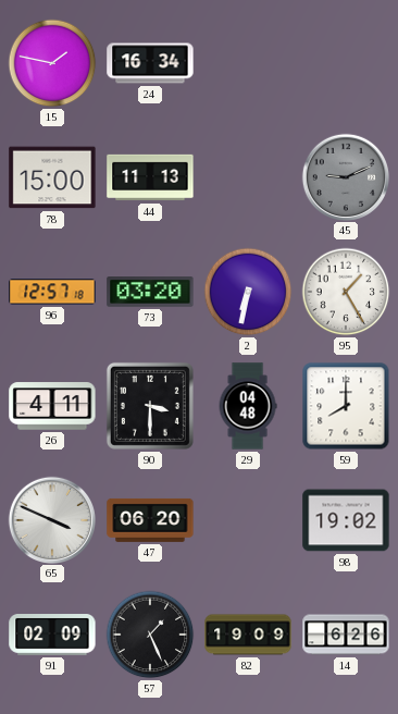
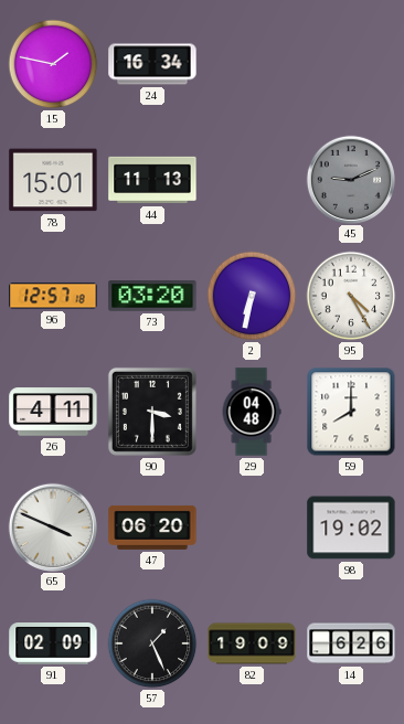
78: 15:00 -> 15:01 (53, 180)
95: 1:25 -> 4:25 (351, 296)
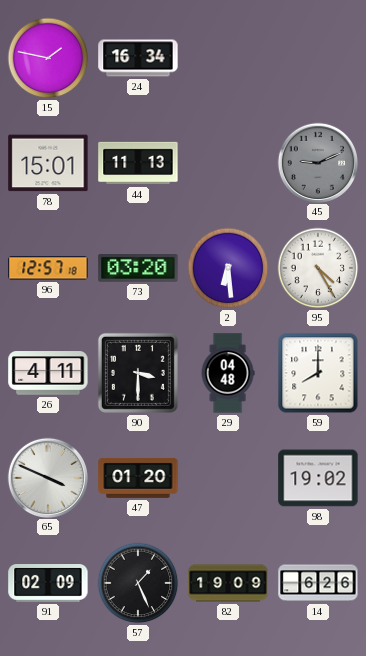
2: 6:32 -> 6:29 (228, 268)
47: 06:20 -> 01:20 (138, 478)
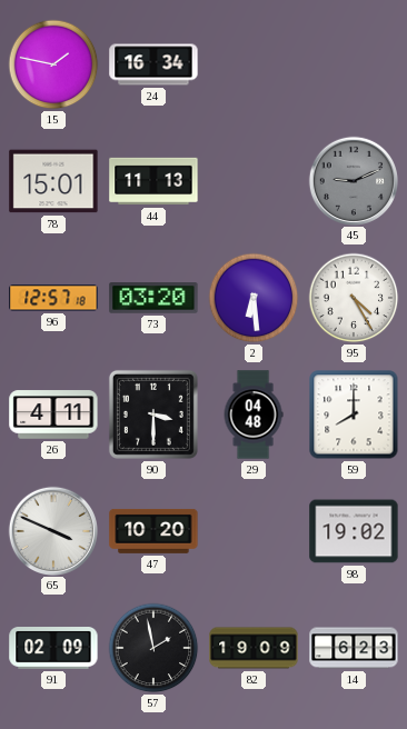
47: 01:20 -> 10:20 (153, 531)
57: 1:26 -> 1:58 (153, 648)
14: 6:26 -> 6:23 (354, 648)
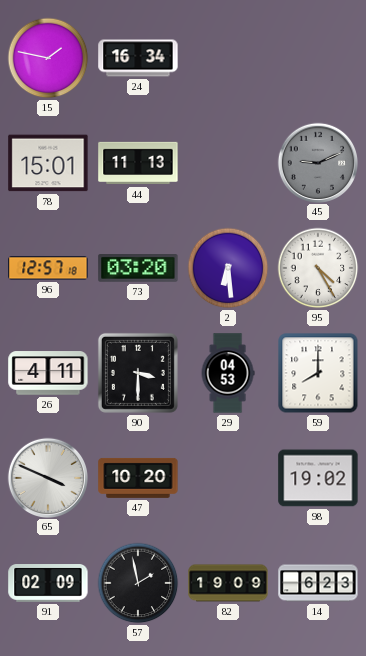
29: 04:48 -> 04:53 (228, 373)
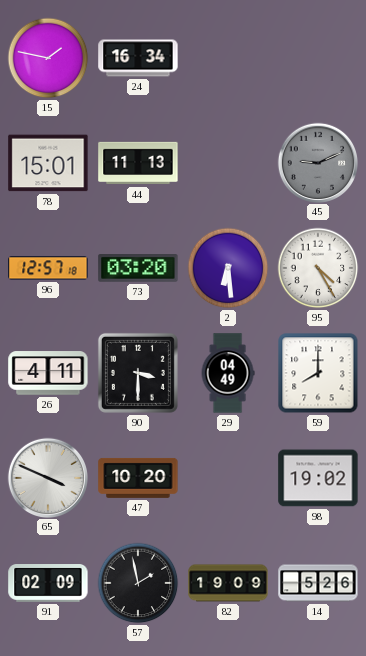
29: 04:53 -> 04:49 (228, 373)
14: 6:23 -> 5:26 (318, 583)
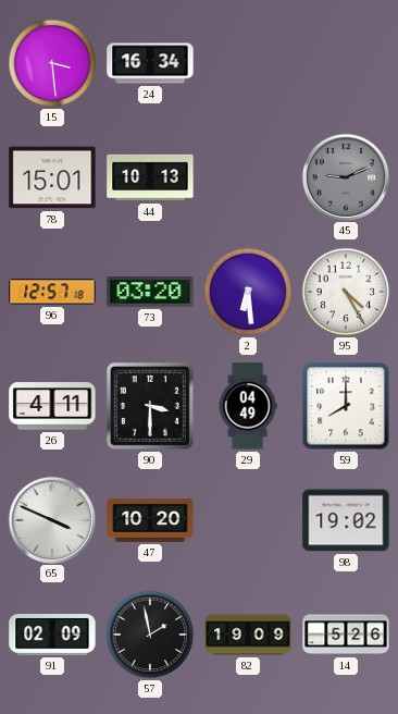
15: 1:47 -> 3:29 (52, 63)
44: 11:13 -> 10:13 (150, 177)
